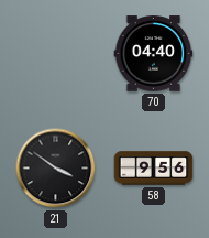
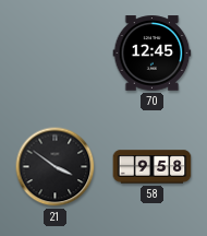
70: 04:40 -> 12:45 (153, 54)
58: 9:56 -> 9:58 (153, 167)
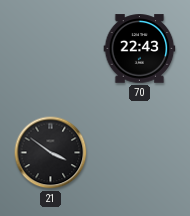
70: 12:45 -> 22:43 (140, 49)
58: 9:58 -> none (153, 167)
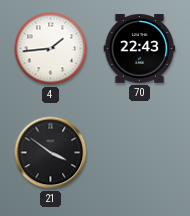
4: none -> 1:44 (51, 49)
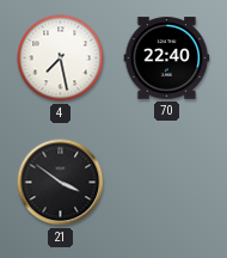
4: 1:44 -> 7:28 (61, 59)
70: 22:43 -> 22:40 (167, 59)
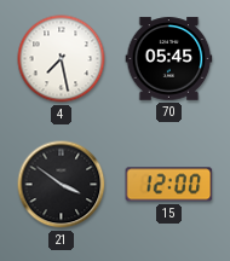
70: 22:40 -> 05:45 (169, 59)
15: none -> 12:00 (169, 185)
